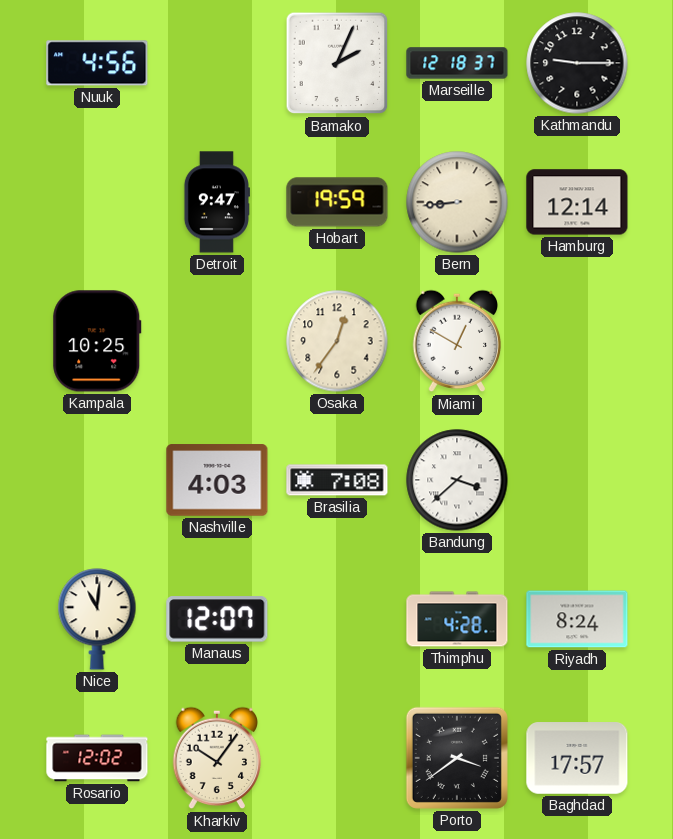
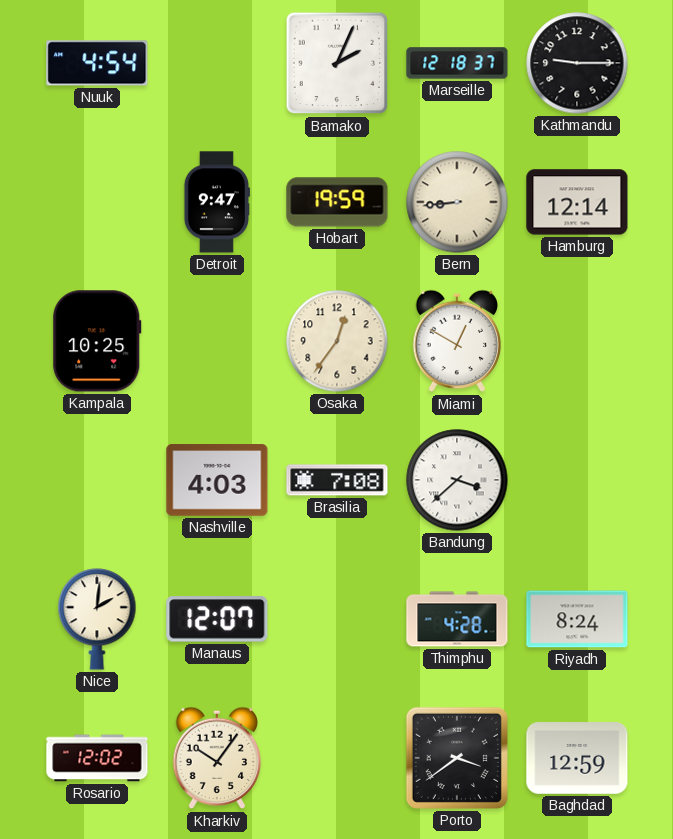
Nuuk: 4:56 -> 4:54 (97, 63)
Nice: 11:01 -> 2:01 (97, 619)
Baghdad: 17:57 -> 12:59 (577, 758)
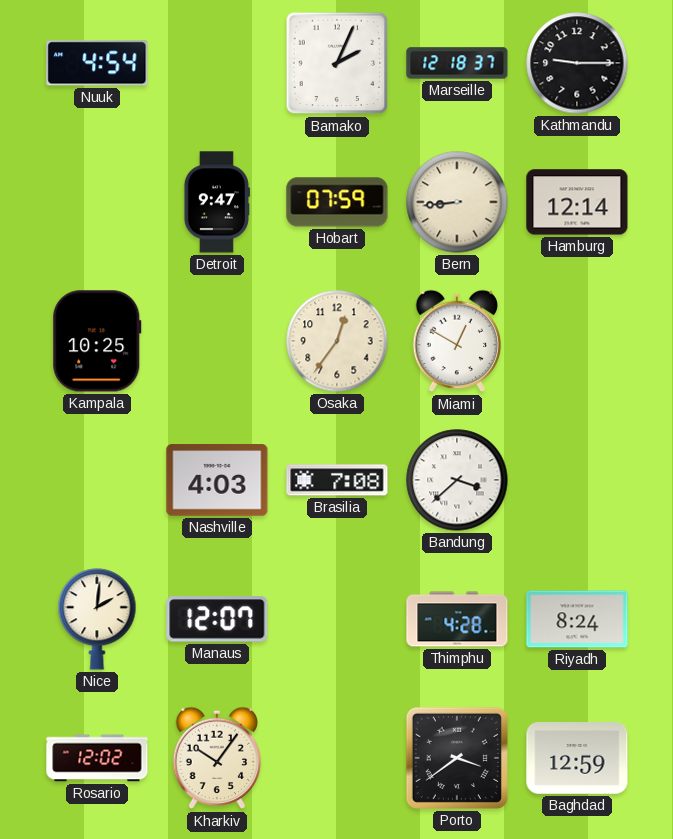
Hobart: 19:59 -> 07:59 (337, 202)
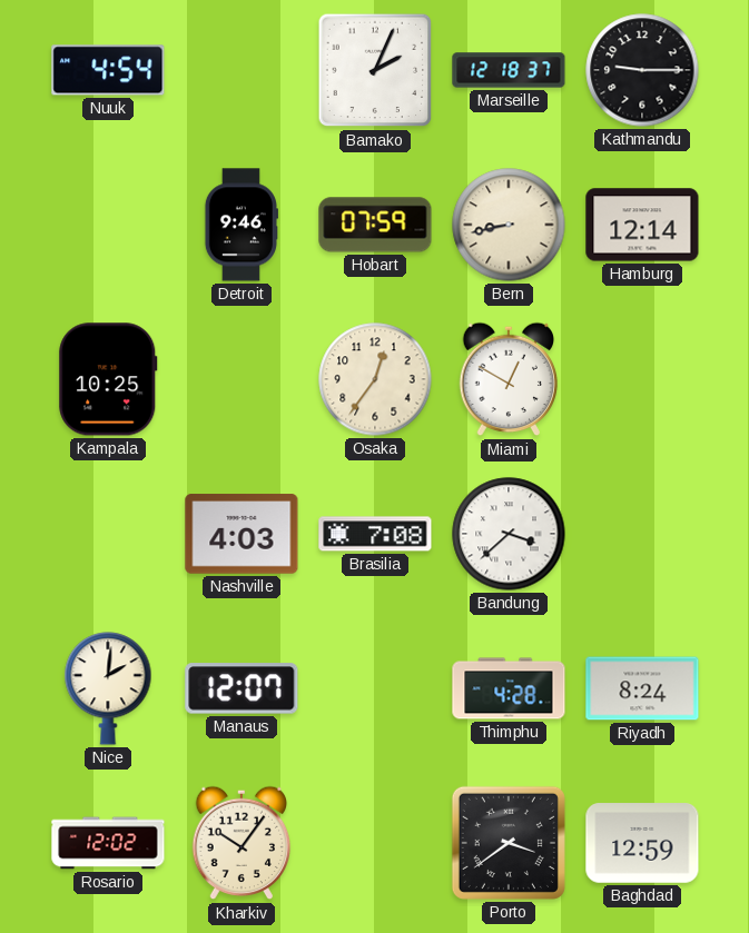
Detroit: 9:47 -> 9:46 (240, 225)
Bern: 8:44 -> 8:43 (509, 225)
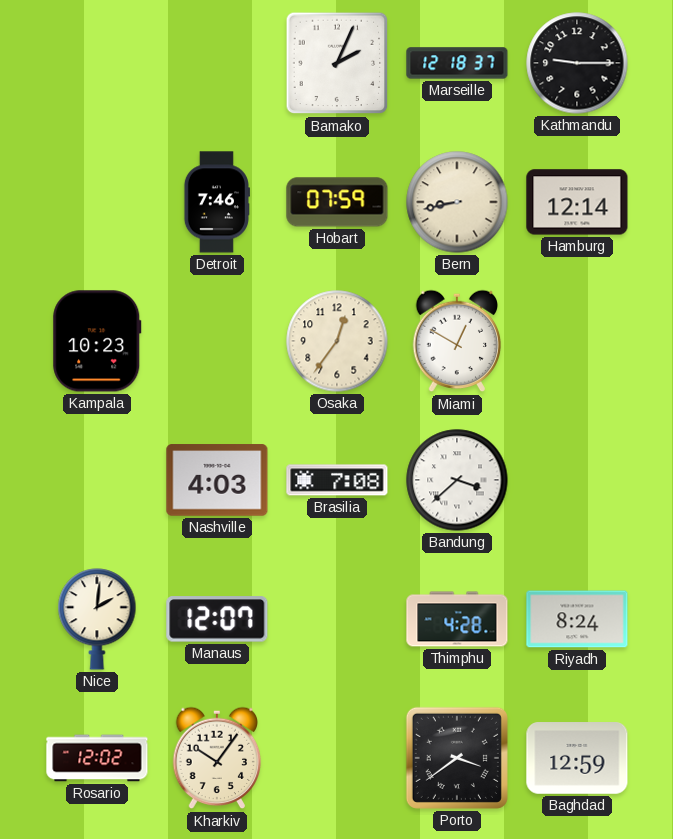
Nuuk: 4:54 -> none (108, 70)
Detroit: 9:46 -> 7:46 (216, 202)
Kampala: 10:25 -> 10:23 (97, 341)
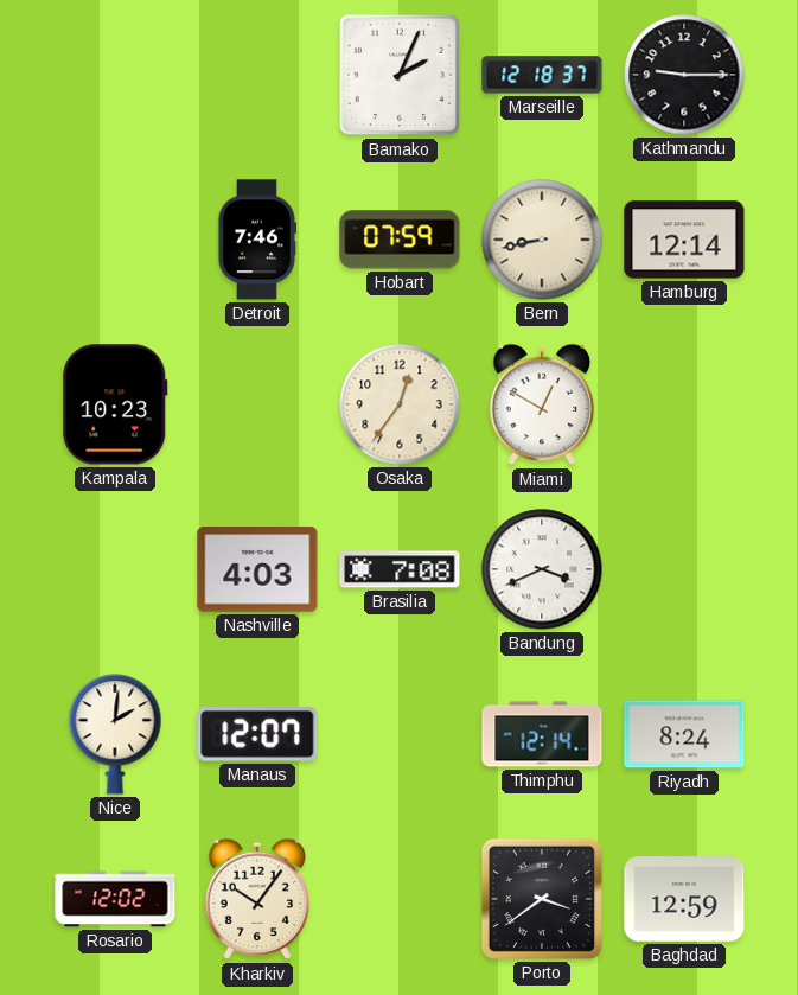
Bandung: 3:38 -> 3:41 (542, 569)
Thimphu: 4:28 -> 12:14 (542, 734)
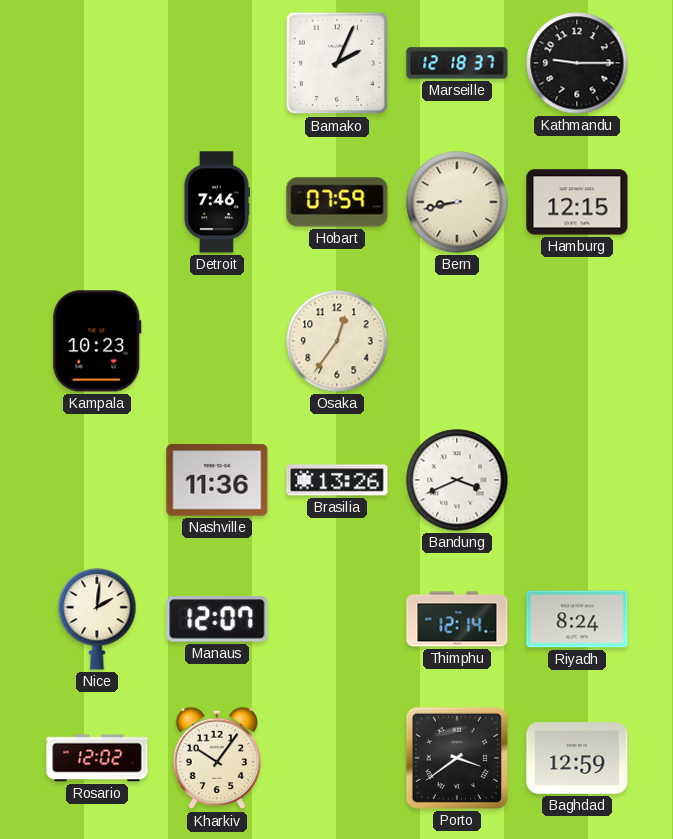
Hamburg: 12:14 -> 12:15 (577, 202)
Miami: 12:50 -> none (542, 404)
Nashville: 4:03 -> 11:36 (217, 480)
Brasilia: 7:08 -> 13:26 (337, 480)
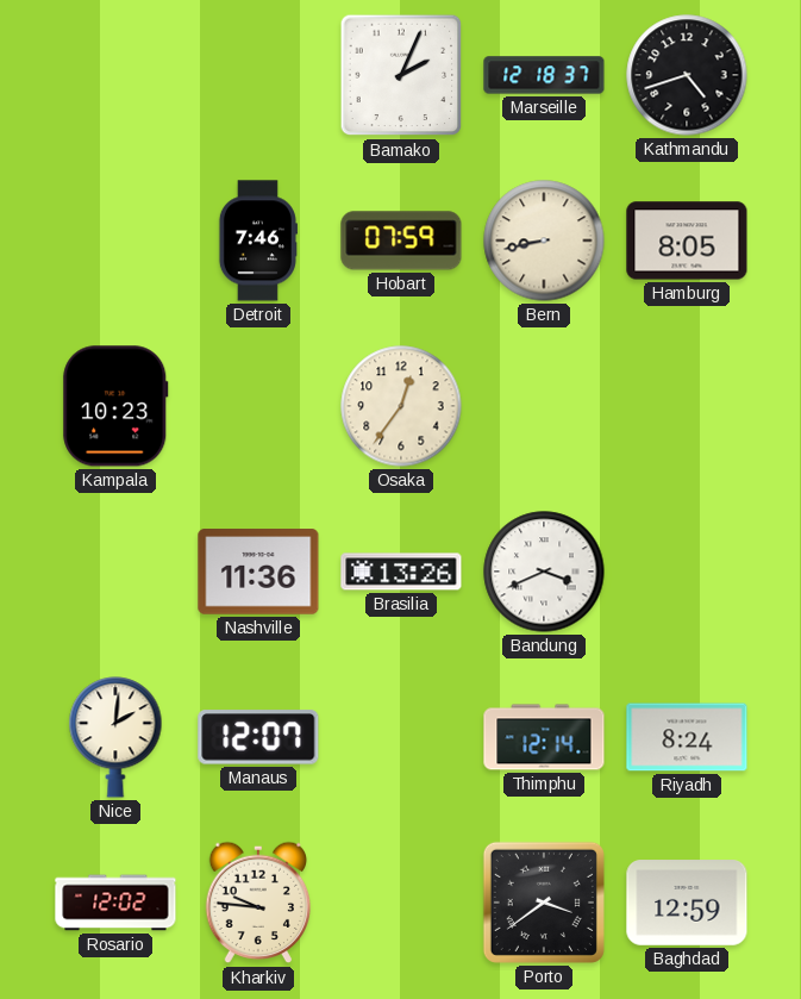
Kathmandu: 9:15 -> 4:42 (687, 75)
Hamburg: 12:15 -> 8:05 (687, 241)
Kharkiv: 10:06 -> 9:46 (258, 903)
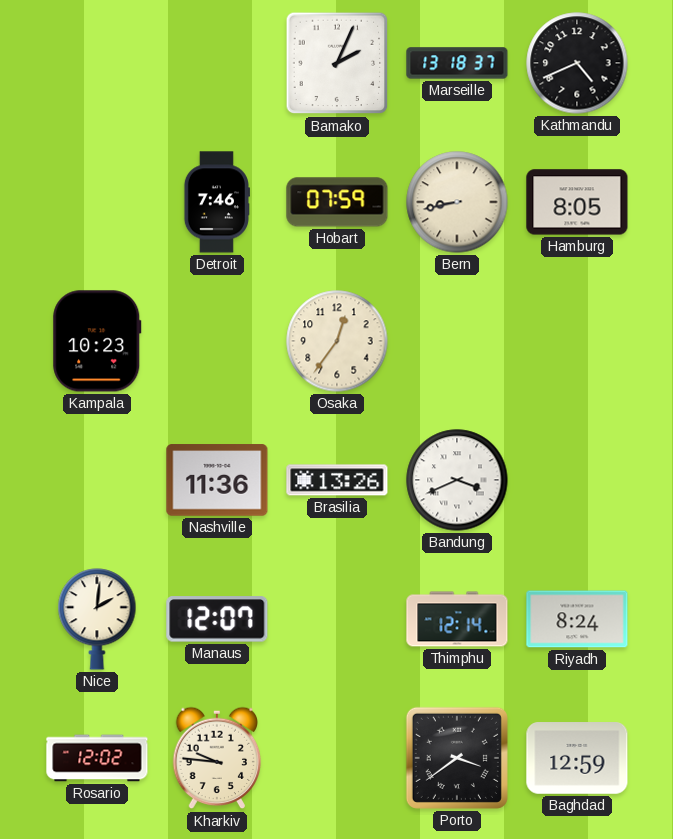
Marseille: 12:18 -> 13:18 (457, 63)
Kathmandu: 4:42 -> 4:41 (577, 63)
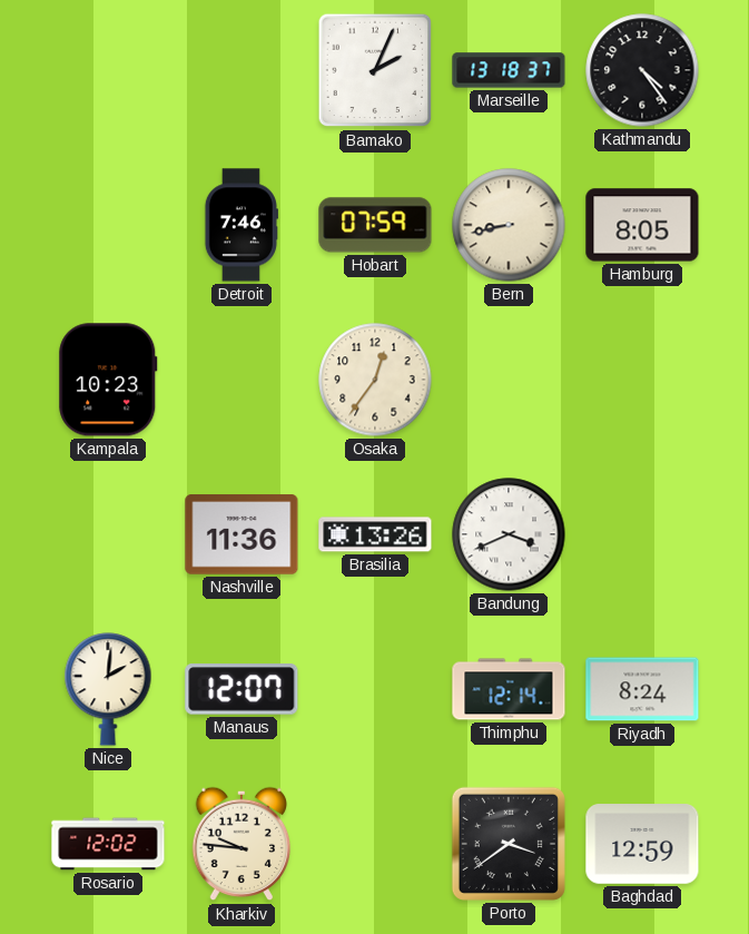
Kathmandu: 4:41 -> 4:24 (642, 70)
